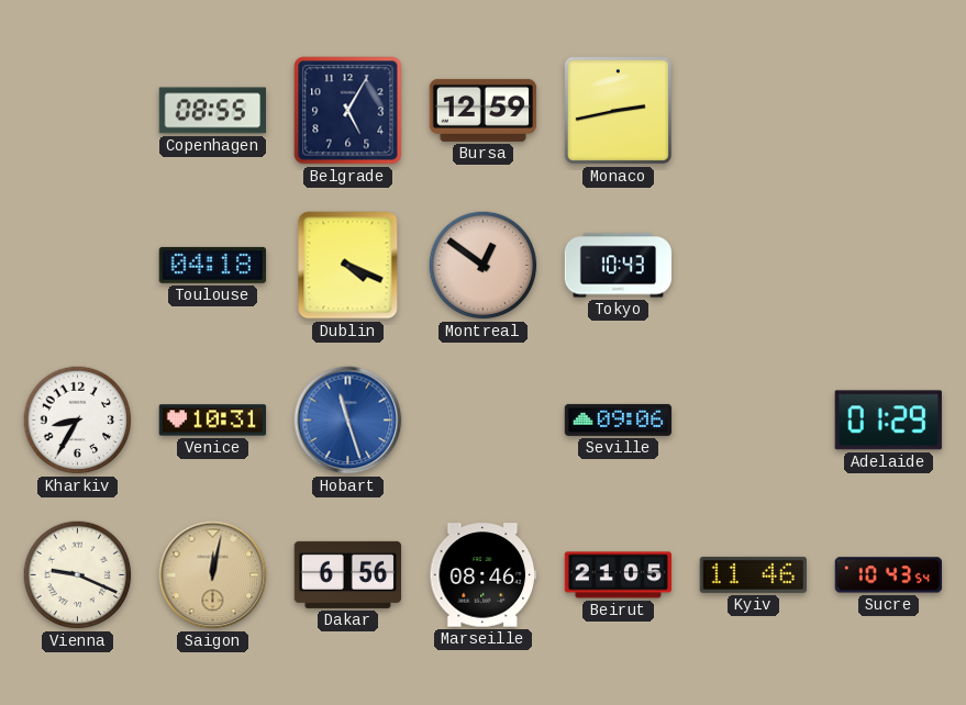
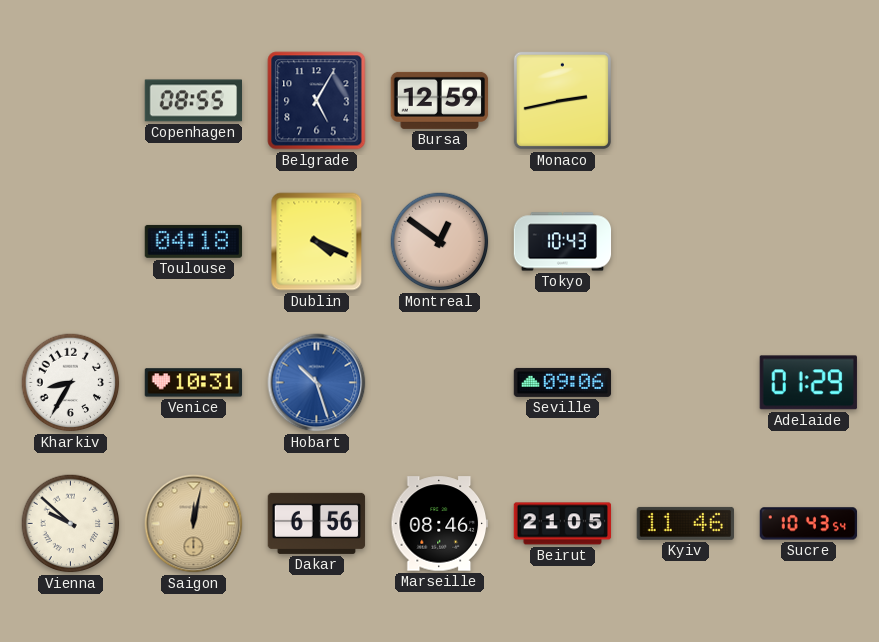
Hobart: 11:27 -> 10:27 (317, 383)
Vienna: 9:19 -> 9:52 (71, 524)
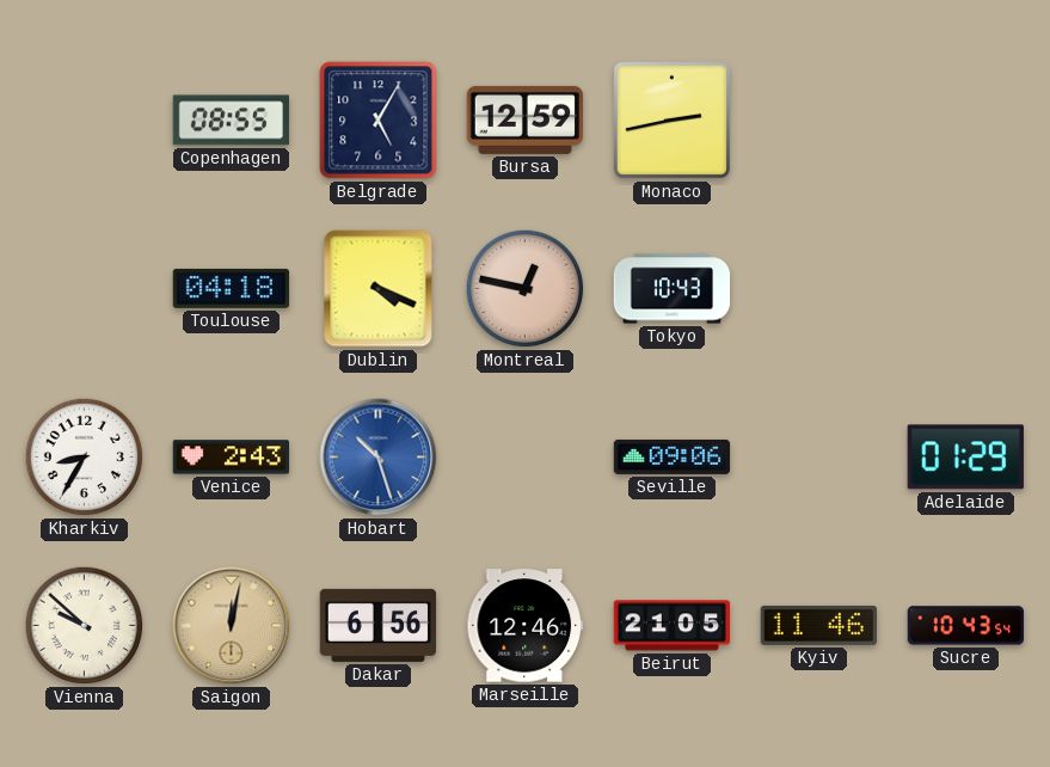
Montreal: 12:51 -> 12:47 (526, 289)
Venice: 10:31 -> 2:43 (232, 458)
Marseille: 08:46 -> 12:46 (524, 626)
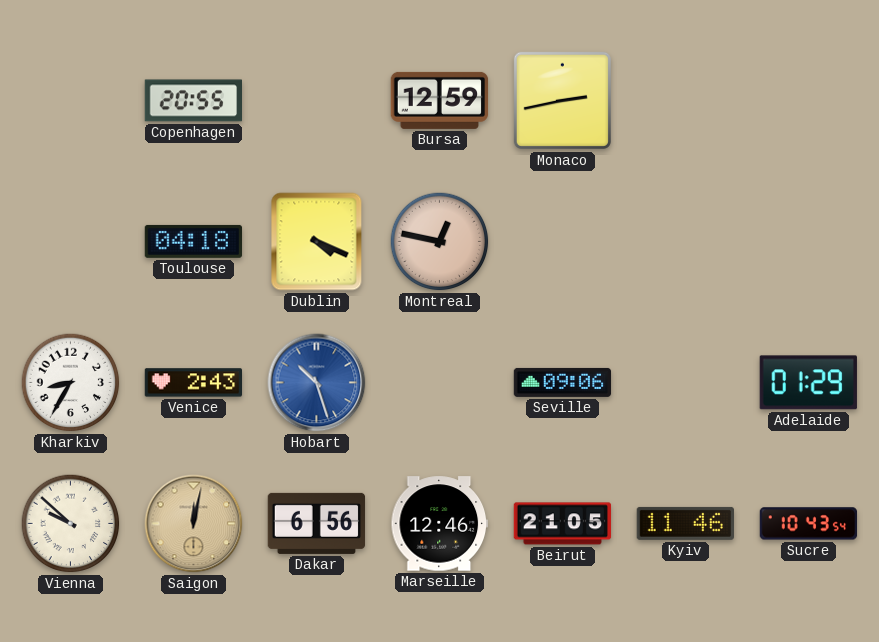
Copenhagen: 08:55 -> 20:55 (193, 101)
Belgrade: 5:05 -> none (379, 121)
Tokyo: 10:43 -> none (673, 289)
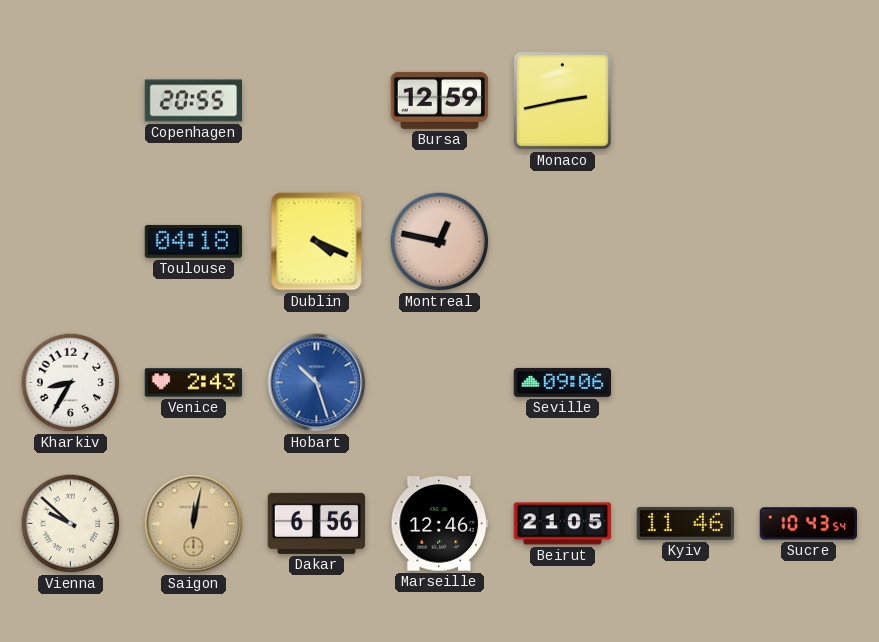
Adelaide: 01:29 -> none (808, 383)
